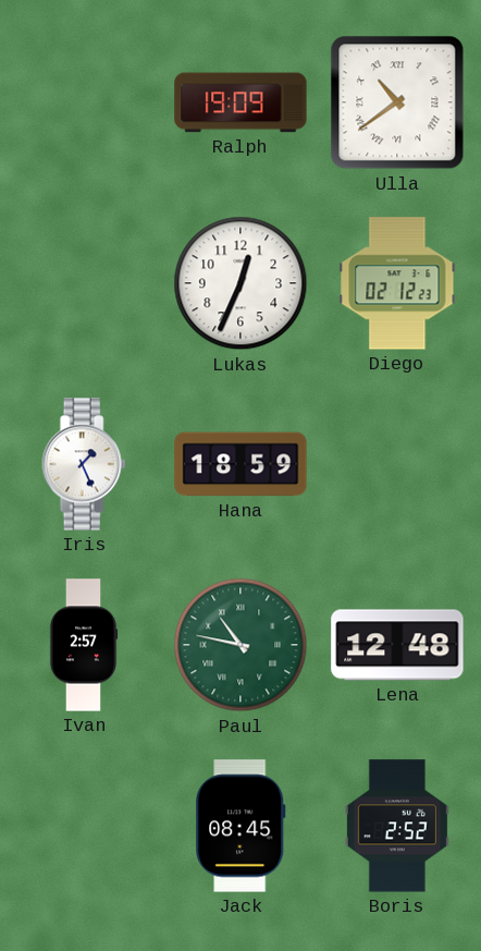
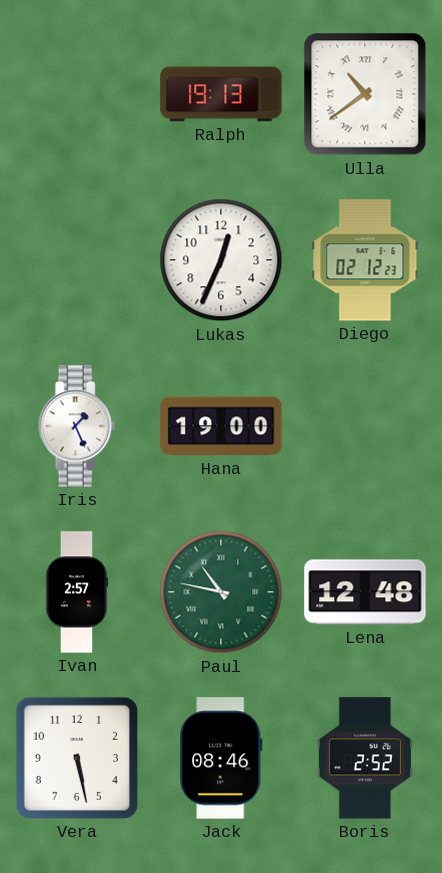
Ralph: 19:09 -> 19:13 (221, 94)
Hana: 18:59 -> 19:00 (221, 426)
Vera: none -> 5:28 (77, 758)
Jack: 08:45 -> 08:46 (221, 758)
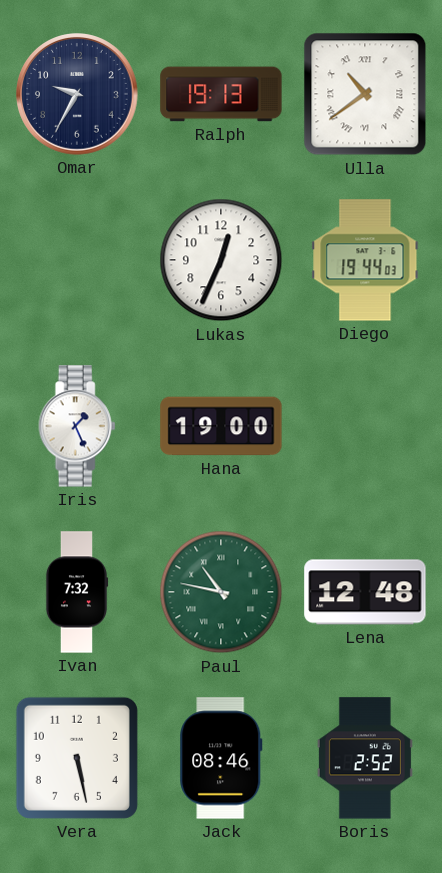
Omar: none -> 9:35 (77, 94)
Diego: 02:12 -> 19:44 (365, 260)
Ivan: 2:57 -> 7:32 (77, 592)
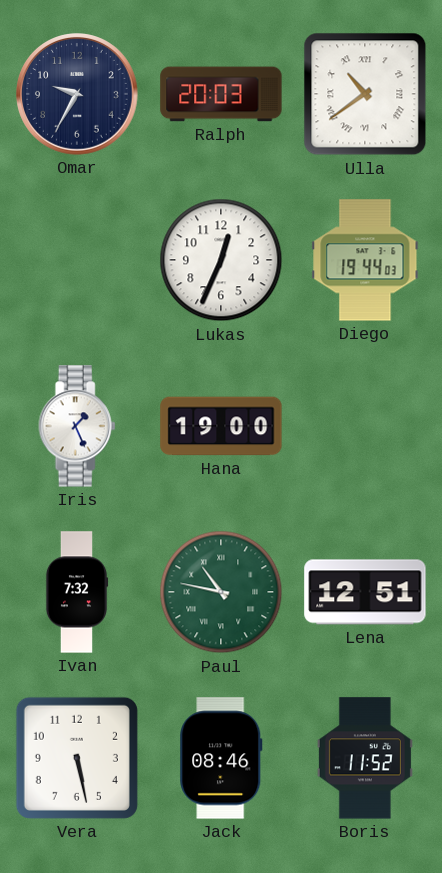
Ralph: 19:13 -> 20:03 (221, 94)
Lena: 12:48 -> 12:51 (365, 592)
Boris: 2:52 -> 11:52 (365, 758)
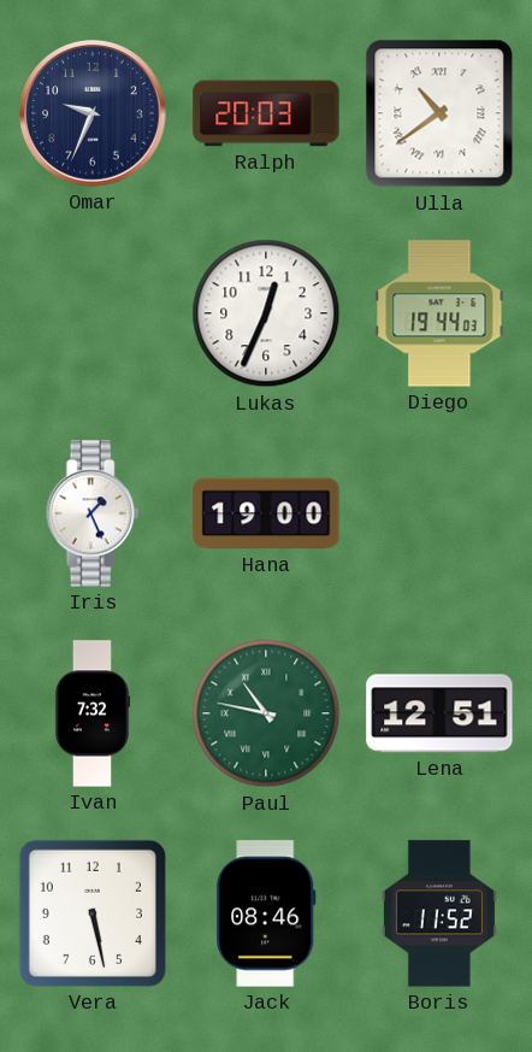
Omar: 9:35 -> 9:34 (93, 113)
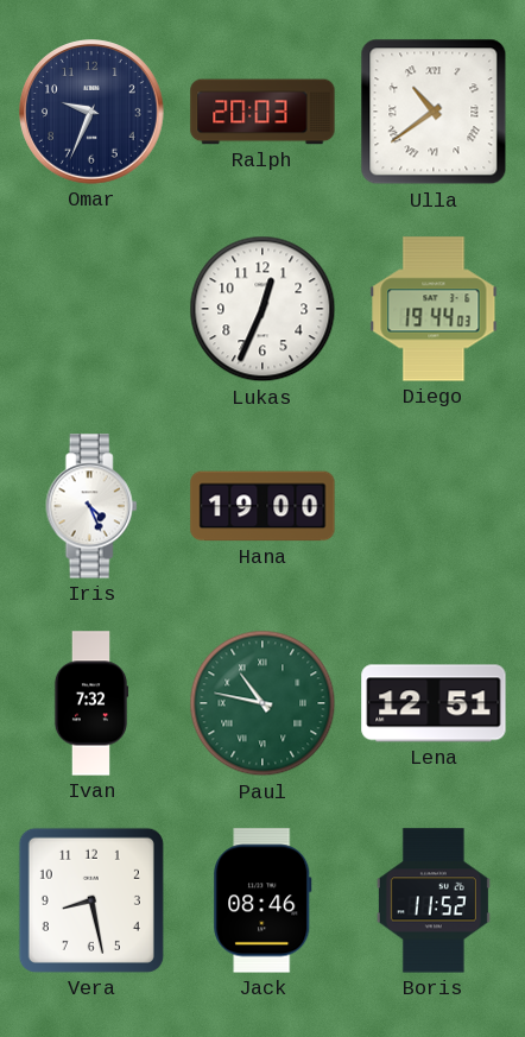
Iris: 1:26 -> 4:26 (91, 506)
Vera: 5:28 -> 8:28 (91, 900)
